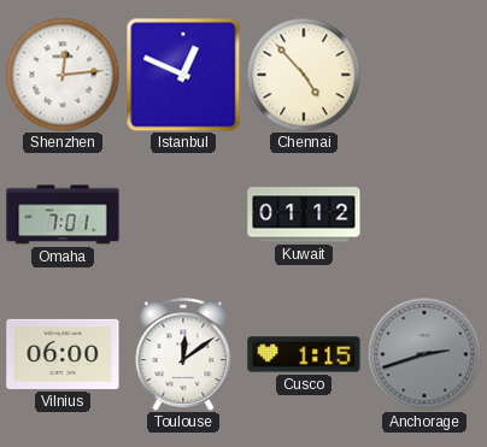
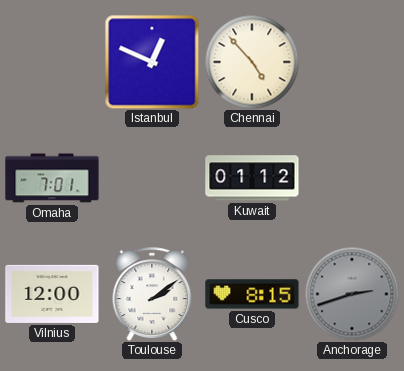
Shenzhen: 12:14 -> none (63, 75)
Vilnius: 06:00 -> 12:00 (52, 294)
Toulouse: 12:09 -> 2:09 (152, 294)
Cusco: 1:15 -> 8:15 (252, 294)
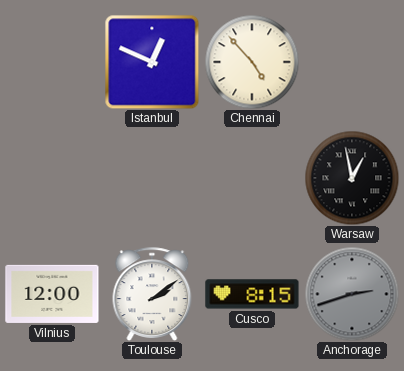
Omaha: 7:01 -> none (52, 178)
Kuwait: 01:12 -> none (252, 178)
Warsaw: none -> 12:58 (352, 178)
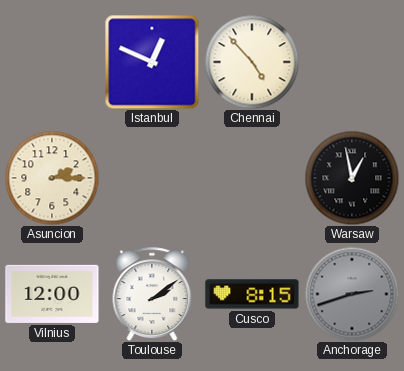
Asuncion: none -> 2:15 (52, 178)
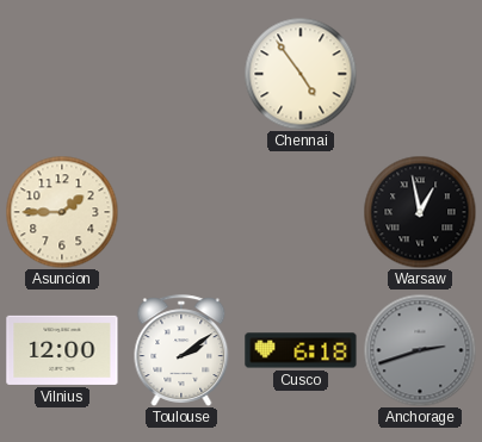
Istanbul: 12:49 -> none (152, 62)
Chennai: 4:53 -> 4:54 (301, 74)
Asuncion: 2:15 -> 1:45 (62, 212)
Cusco: 8:15 -> 6:18 (301, 350)
